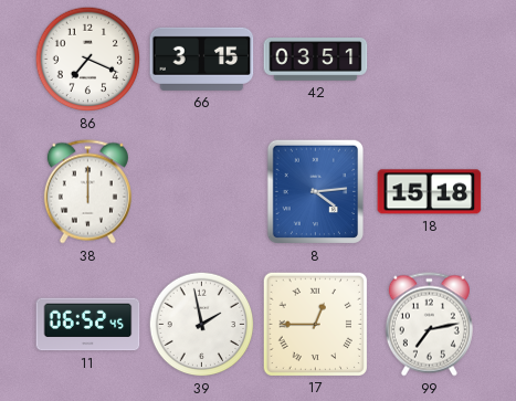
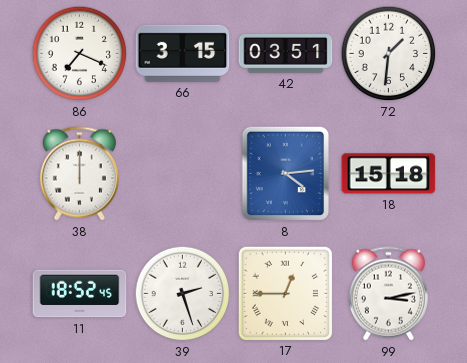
72: none -> 1:31 (389, 54)
11: 06:52 -> 18:52 (80, 294)
39: 1:58 -> 2:27 (183, 294)
99: 7:13 -> 3:13 (388, 294)
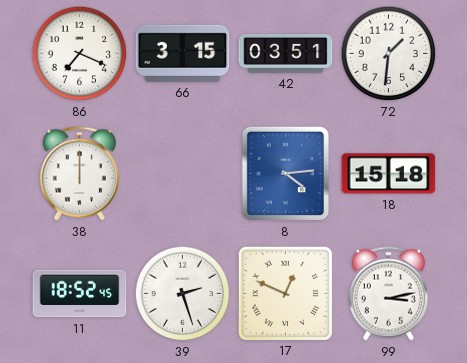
17: 12:45 -> 12:49 (285, 293)
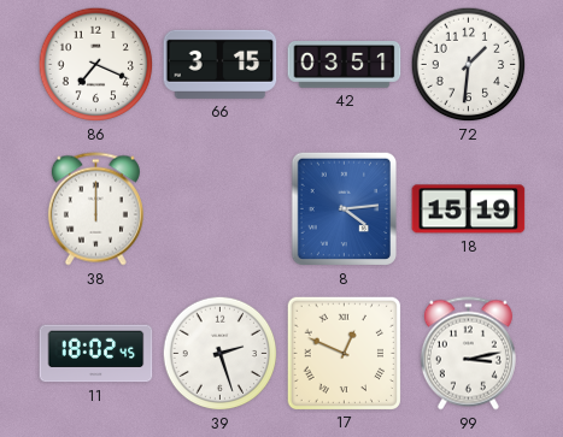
18: 15:18 -> 15:19 (469, 209)
11: 18:52 -> 18:02 (96, 354)
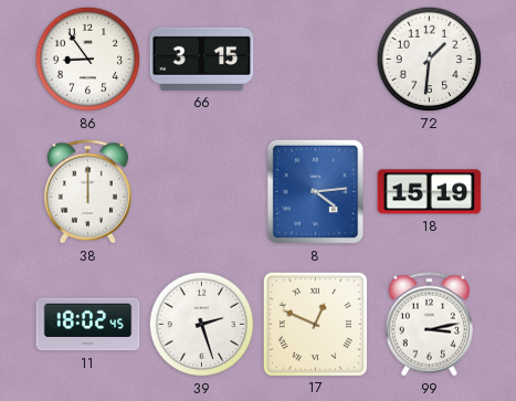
86: 7:19 -> 8:54 (88, 60)
42: 03:51 -> none (345, 65)
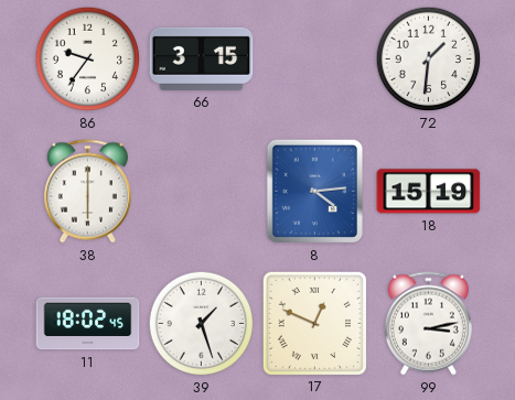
86: 8:54 -> 9:36 (88, 60)
38: 12:00 -> 6:00 (87, 192)
39: 2:27 -> 1:27 (202, 324)
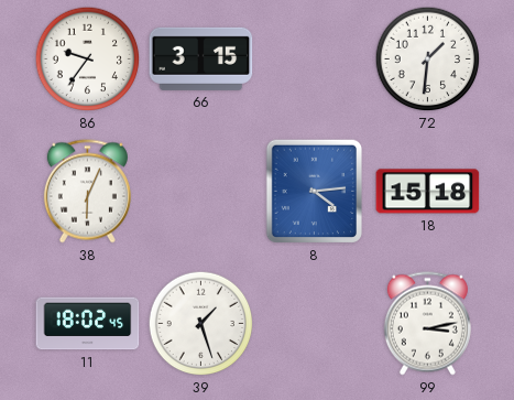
38: 6:00 -> 6:04 (87, 192)
18: 15:19 -> 15:18 (428, 192)
17: 12:49 -> none (314, 323)
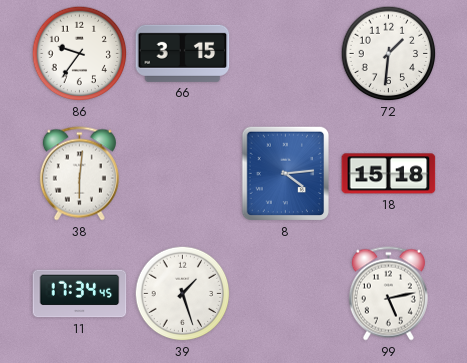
38: 6:04 -> 6:01 (79, 174)
11: 18:02 -> 17:34 (80, 294)
99: 3:13 -> 5:13 (388, 294)
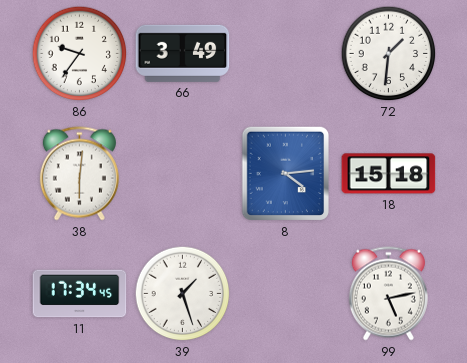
66: 3:15 -> 3:49 (183, 53)
